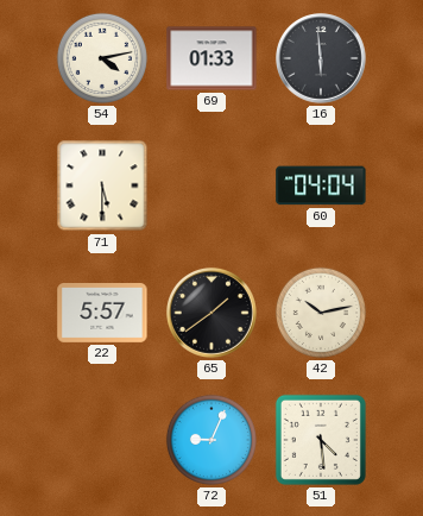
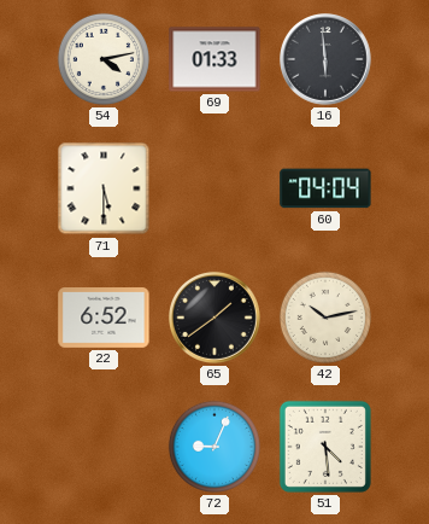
22: 5:57 -> 6:52 (104, 319)
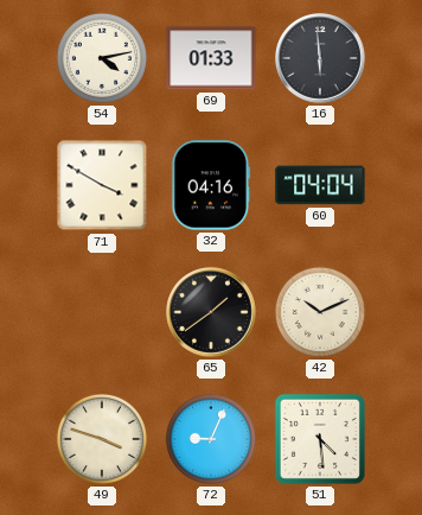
71: 5:30 -> 3:50 (102, 185)
32: none -> 04:16 (211, 185)
22: 6:52 -> none (104, 319)
42: 10:13 -> 10:11 (320, 312)
49: none -> 3:48 (102, 439)
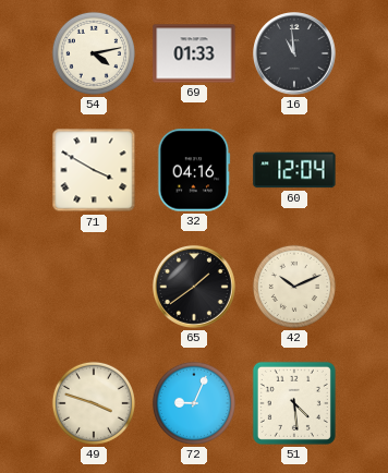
16: 5:59 -> 10:59 (295, 54)
60: 04:04 -> 12:04 (294, 170)
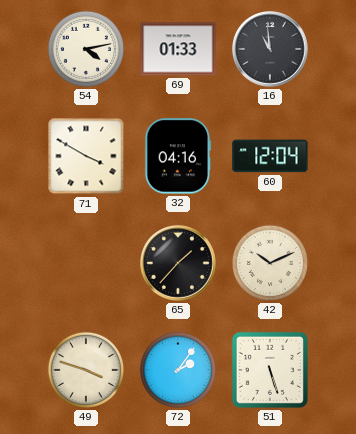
65: 1:39 -> 1:37 (179, 264)
72: 9:04 -> 2:06 (178, 370)
51: 4:29 -> 5:27 (270, 370)
